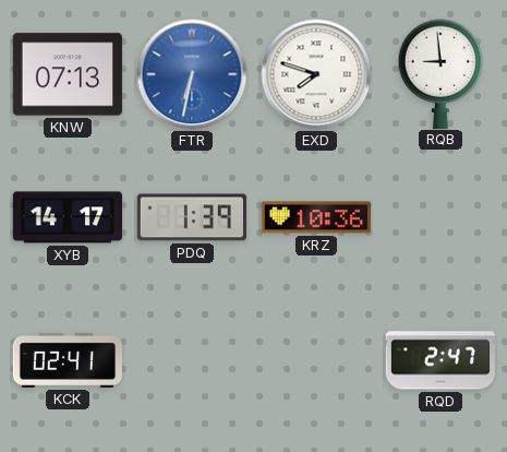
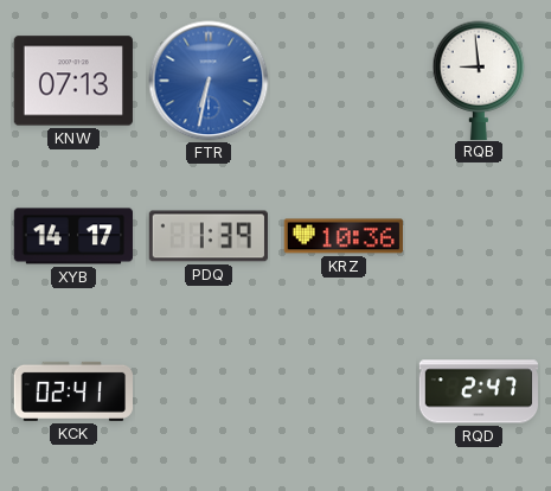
EXD: 7:48 -> none (316, 74)
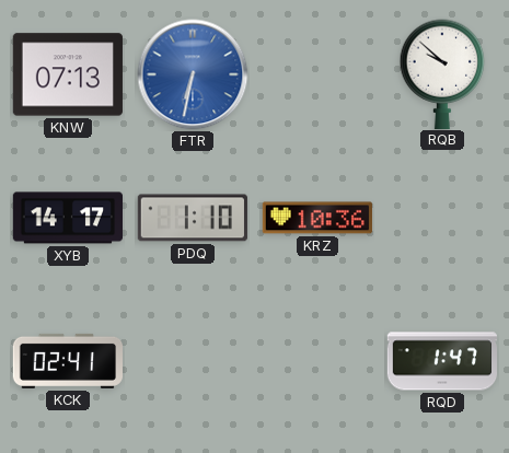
RQB: 8:59 -> 9:52 (442, 73)
PDQ: 1:39 -> 1:10 (193, 218)
RQD: 2:47 -> 1:47 (441, 361)
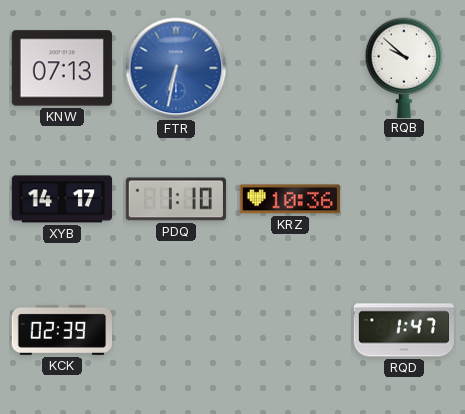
KCK: 02:41 -> 02:39 (61, 330)
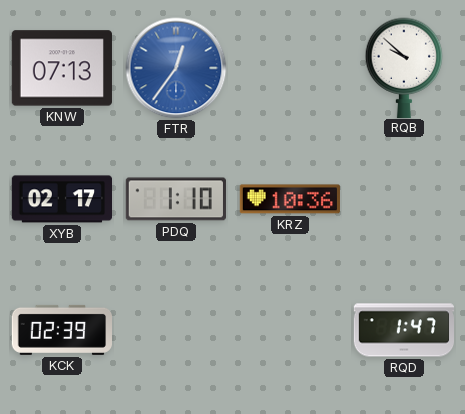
FTR: 6:32 -> 12:36 (176, 68)
XYB: 14:17 -> 02:17 (61, 199)
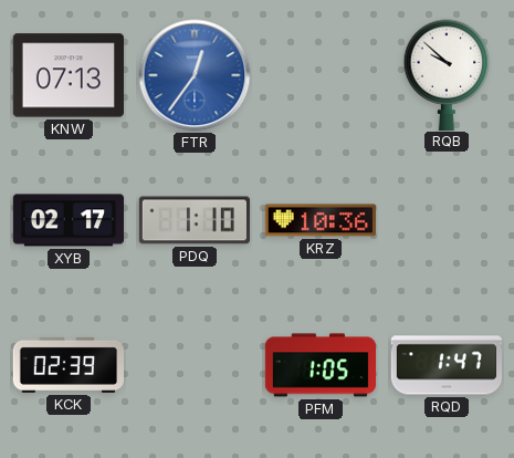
PFM: none -> 1:05 (319, 365)
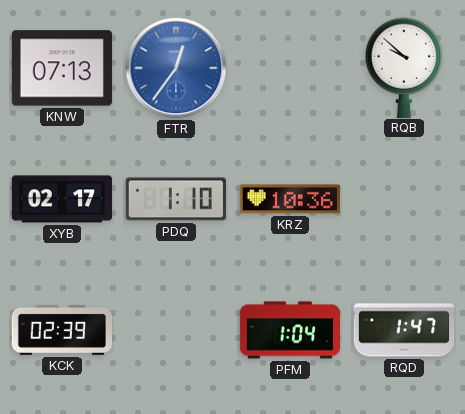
PFM: 1:05 -> 1:04 (289, 330)
